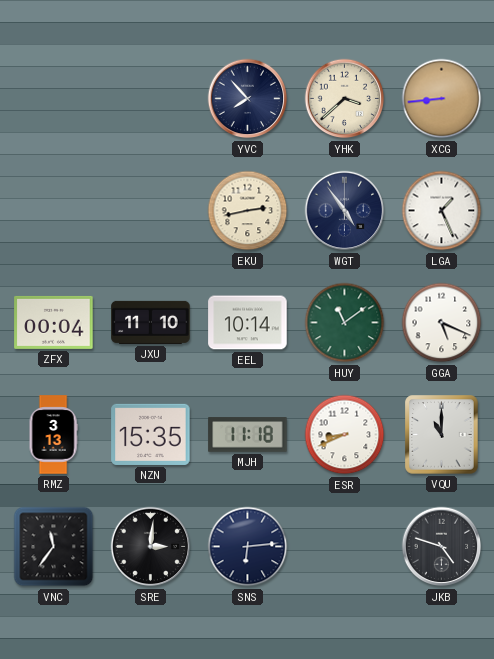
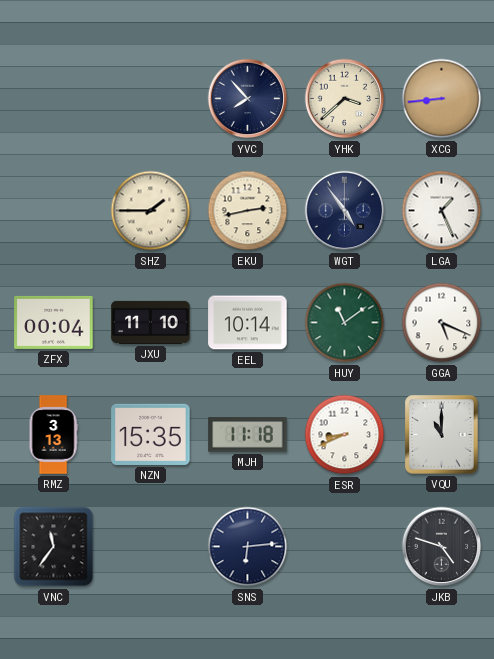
SHZ: none -> 1:45 (151, 211)
SRE: 3:01 -> none (151, 547)
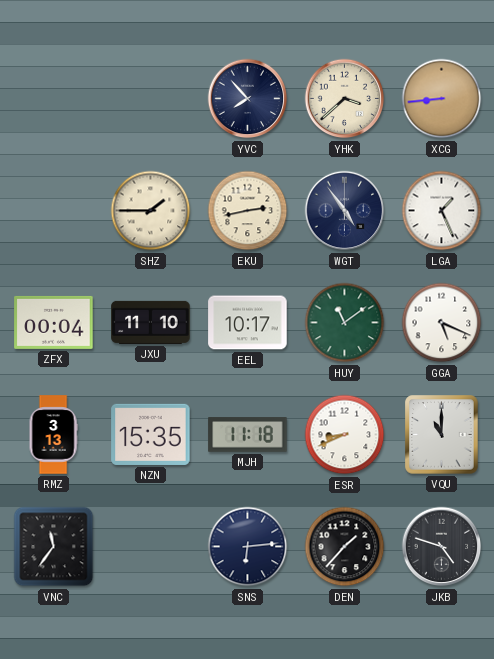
EEL: 10:14 -> 10:17 (248, 323)
DEN: none -> 1:37 (345, 547)
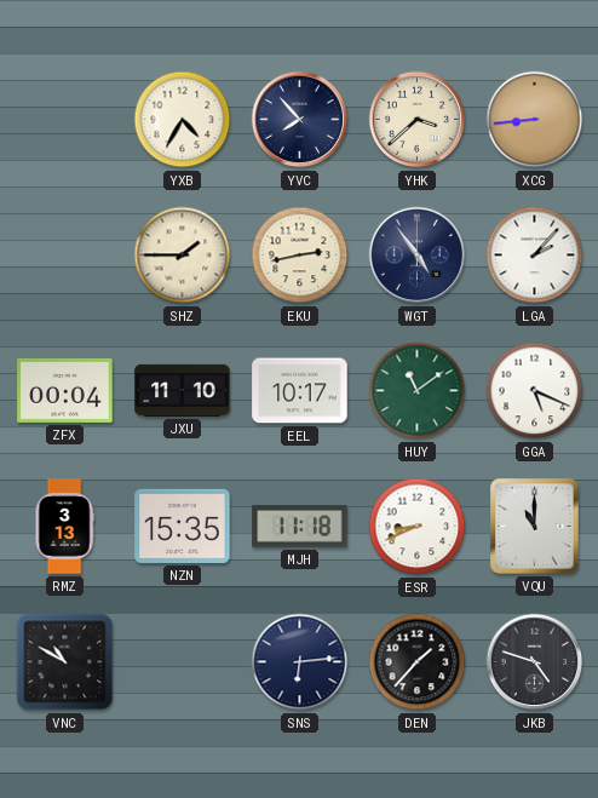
YXB: none -> 4:35 (183, 120)
LGA: 1:26 -> 2:07 (535, 256)
VNC: 11:36 -> 10:50 (65, 662)
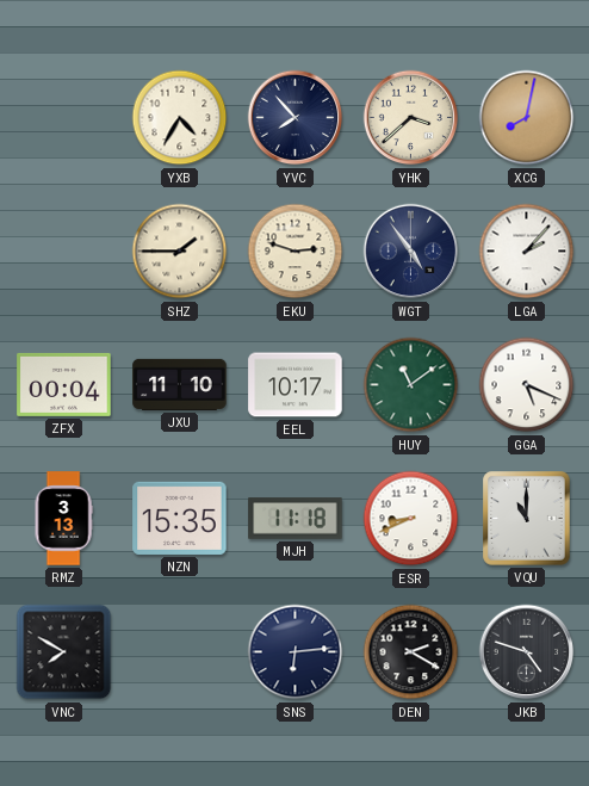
XCG: 8:44 -> 8:02 (527, 118)
EKU: 2:43 -> 2:48 (296, 252)
VNC: 10:50 -> 7:50 (64, 652)
DEN: 1:37 -> 2:20 (411, 652)
